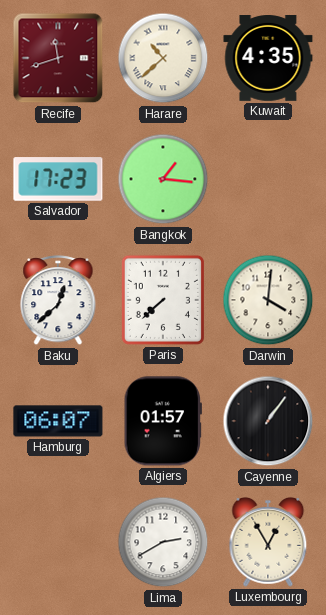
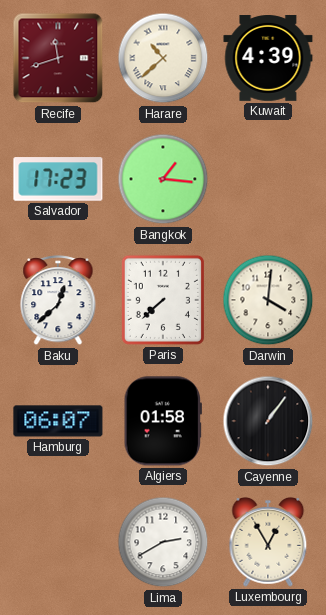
Kuwait: 4:35 -> 4:39 (268, 59)
Algiers: 01:57 -> 01:58 (163, 421)
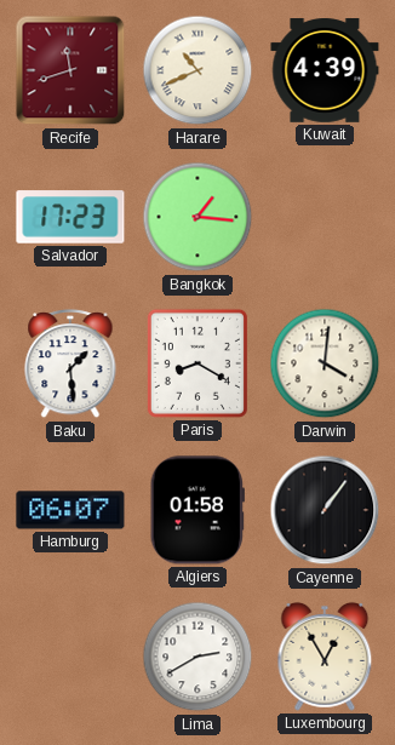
Harare: 10:38 -> 10:41 (198, 70)
Baku: 12:38 -> 1:29 (70, 365)
Paris: 7:38 -> 8:20 (198, 363)
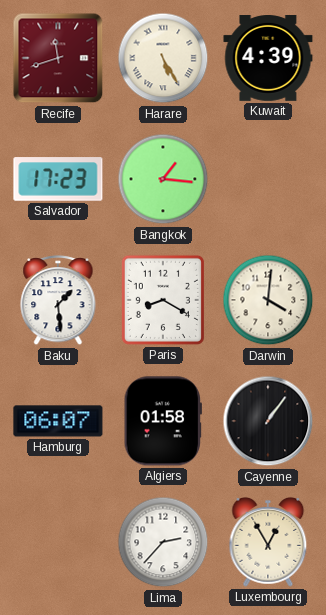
Harare: 10:41 -> 5:25 (163, 58)
Lima: 2:40 -> 2:37 (163, 542)
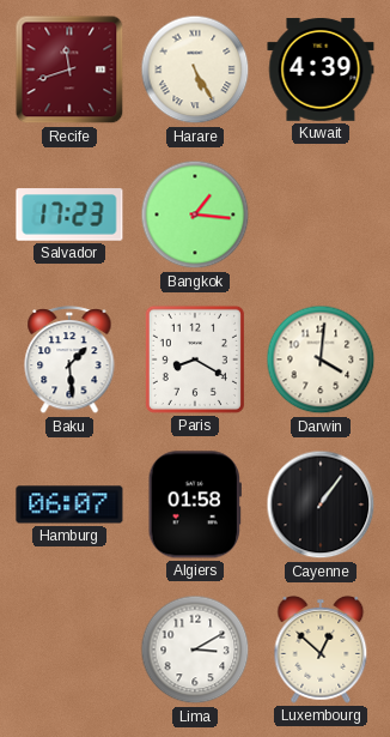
Lima: 2:37 -> 3:10 (195, 650)
Luxembourg: 12:55 -> 12:52 (321, 651)
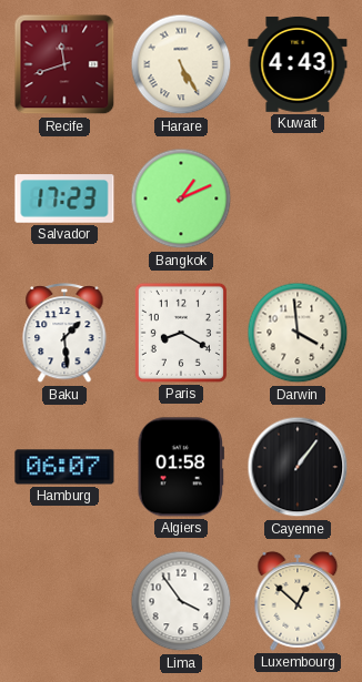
Kuwait: 4:39 -> 4:43 (298, 65)
Bangkok: 1:16 -> 1:11 (181, 199)
Darwin: 4:01 -> 3:59 (298, 333)
Lima: 3:10 -> 3:54 (181, 601)
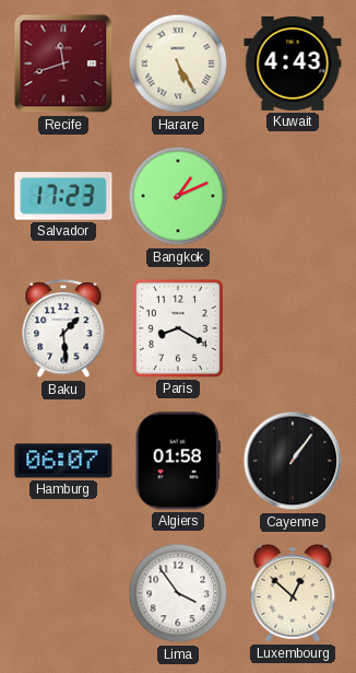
Darwin: 3:59 -> none (298, 333)
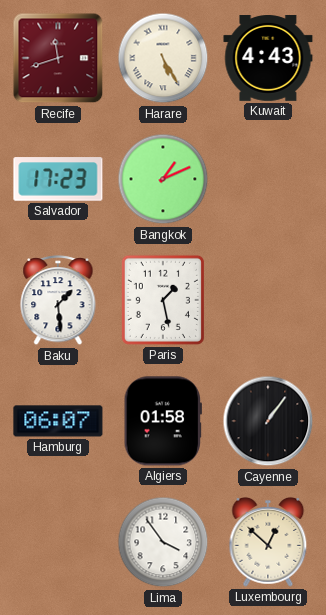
Paris: 8:20 -> 1:28 (163, 300)
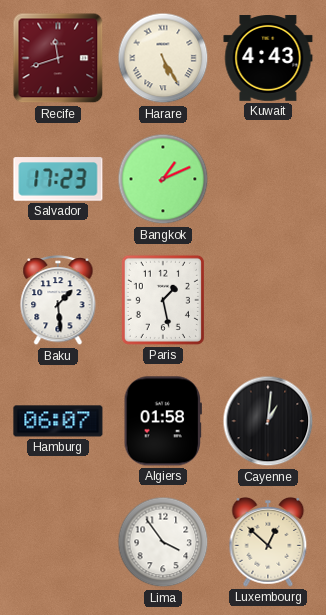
Cayenne: 1:06 -> 1:01 (268, 421)
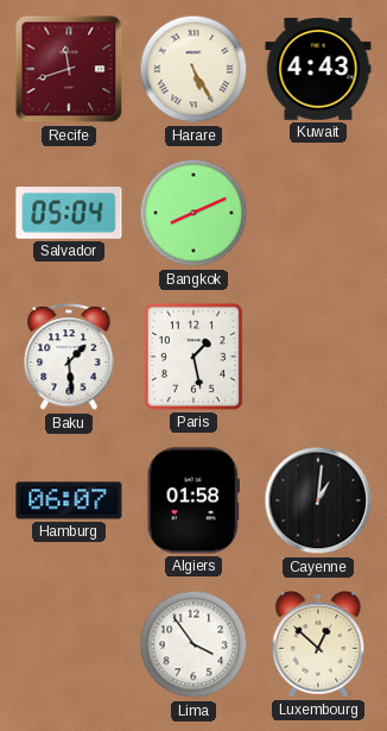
Salvador: 17:23 -> 05:04 (69, 213)
Bangkok: 1:11 -> 8:11 (193, 213)
